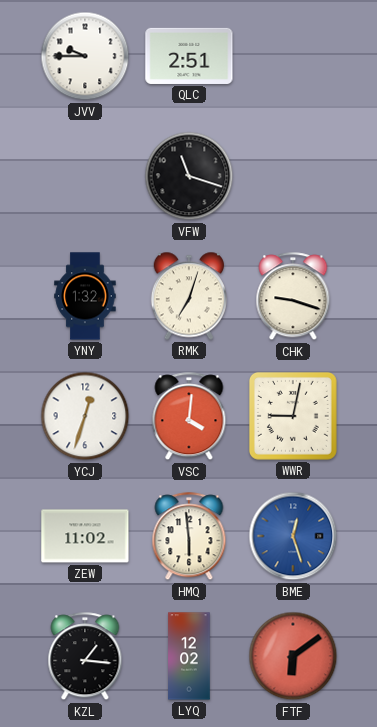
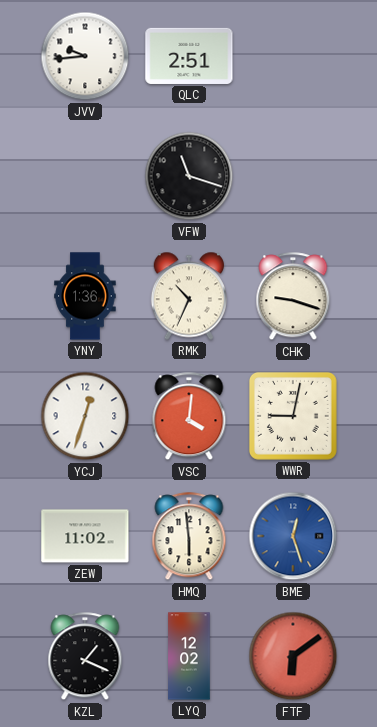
JVV: 9:45 -> 9:44 (85, 56)
YNY: 1:32 -> 1:36 (85, 296)
RMK: 7:03 -> 10:34 (188, 296)
KZL: 1:16 -> 1:19 (85, 657)
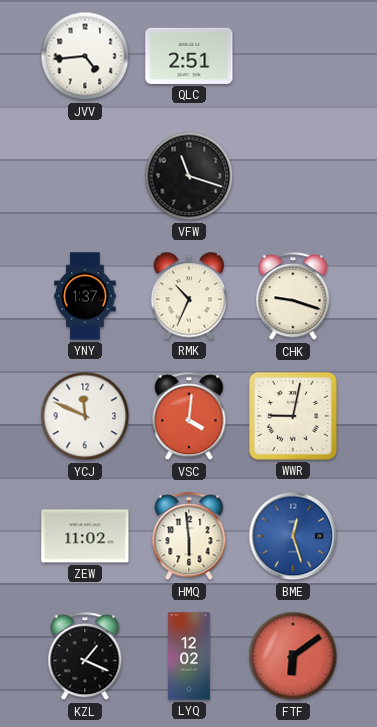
JVV: 9:44 -> 4:44 (85, 56)
YNY: 1:36 -> 1:37 (85, 296)
YCJ: 12:33 -> 11:49 (85, 416)
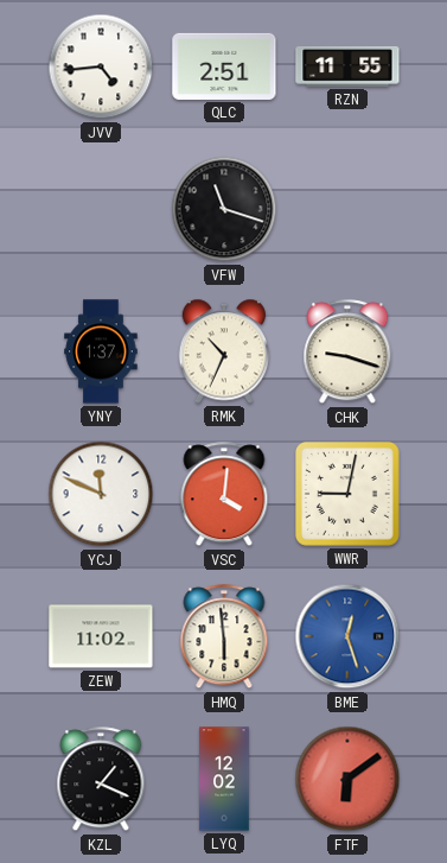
RZN: none -> 11:55 (347, 66)
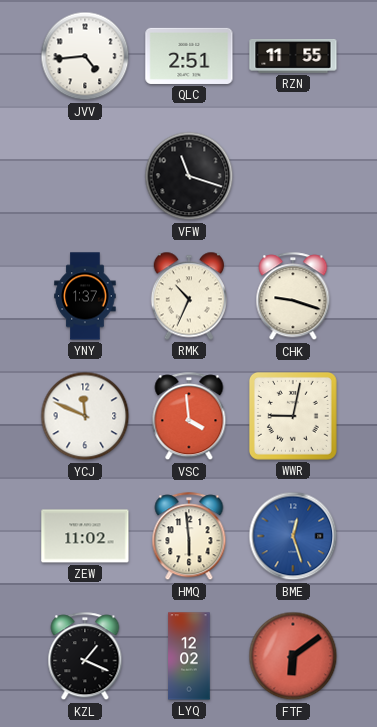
VSC: 4:01 -> 3:59 (189, 417)
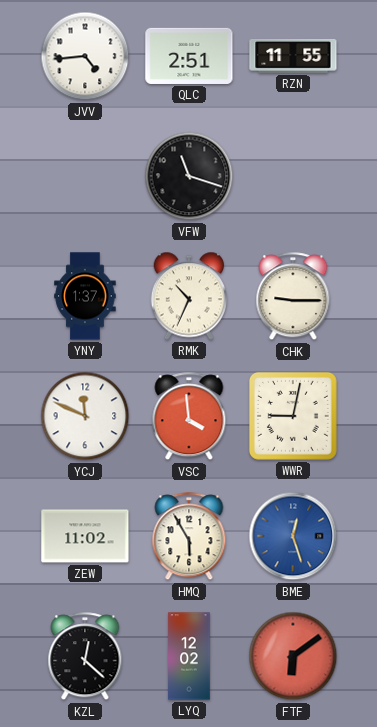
CHK: 9:18 -> 9:15 (293, 297)
HMQ: 5:59 -> 5:55 (189, 537)
KZL: 1:19 -> 12:22 (85, 657)
